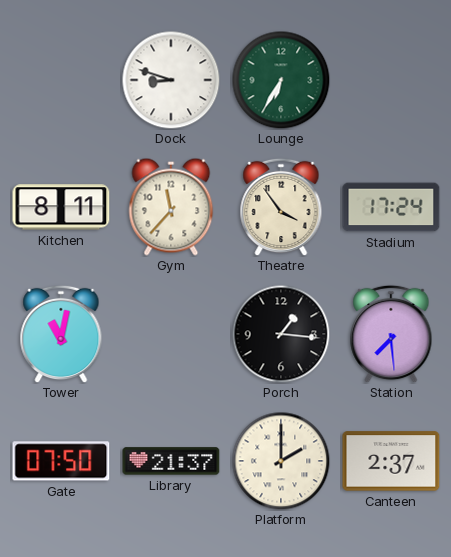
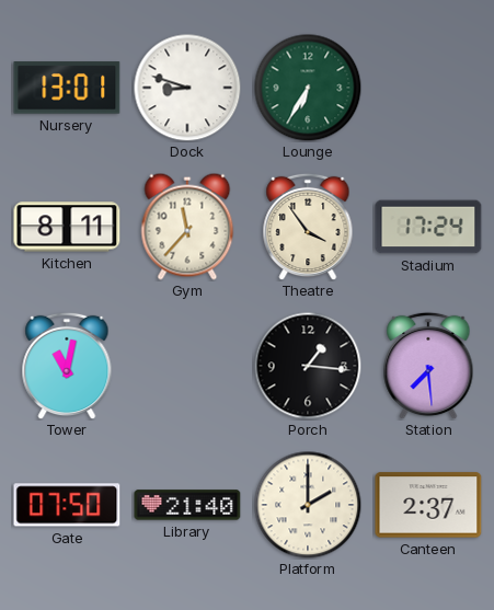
Nursery: none -> 13:01 (67, 88)
Library: 21:37 -> 21:40 (187, 505)
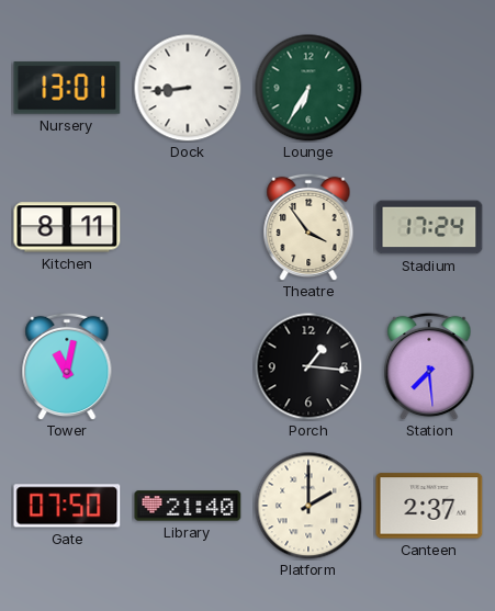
Dock: 8:48 -> 8:44 (188, 88)
Gym: 11:37 -> none (187, 227)
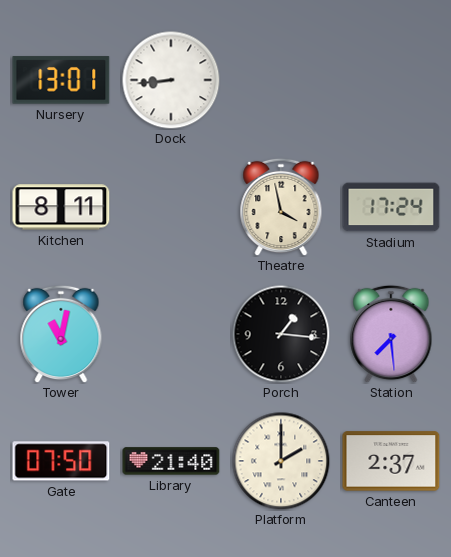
Lounge: 6:35 -> none (308, 88)
Theatre: 3:54 -> 3:58 (281, 207)
